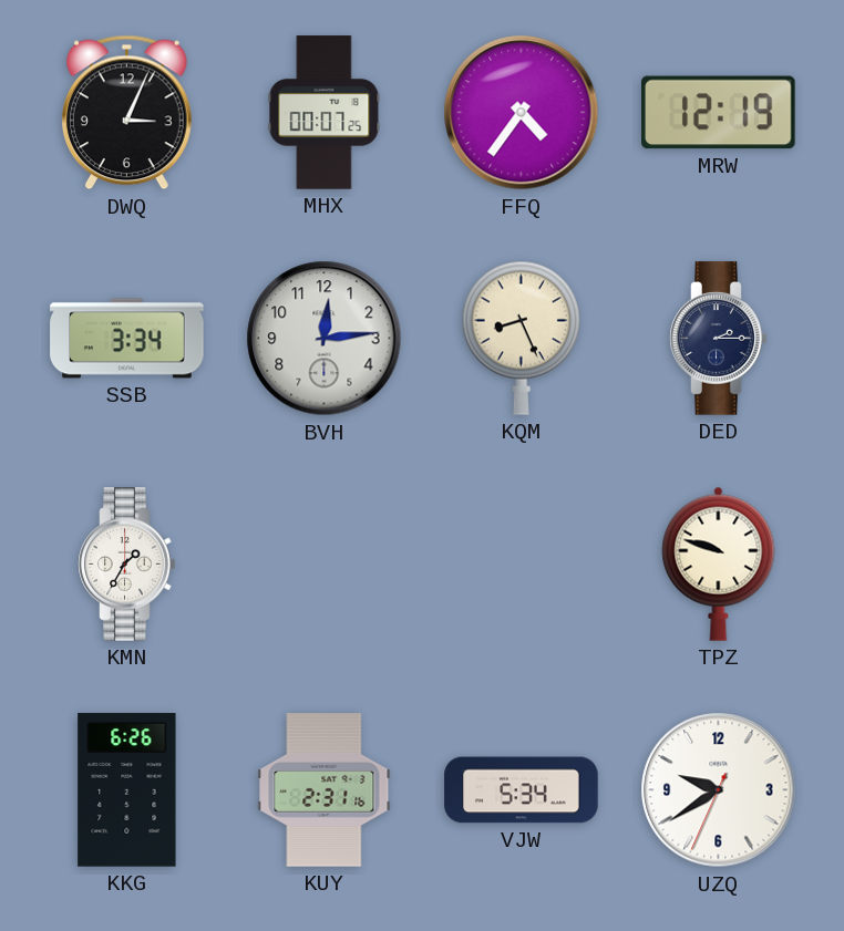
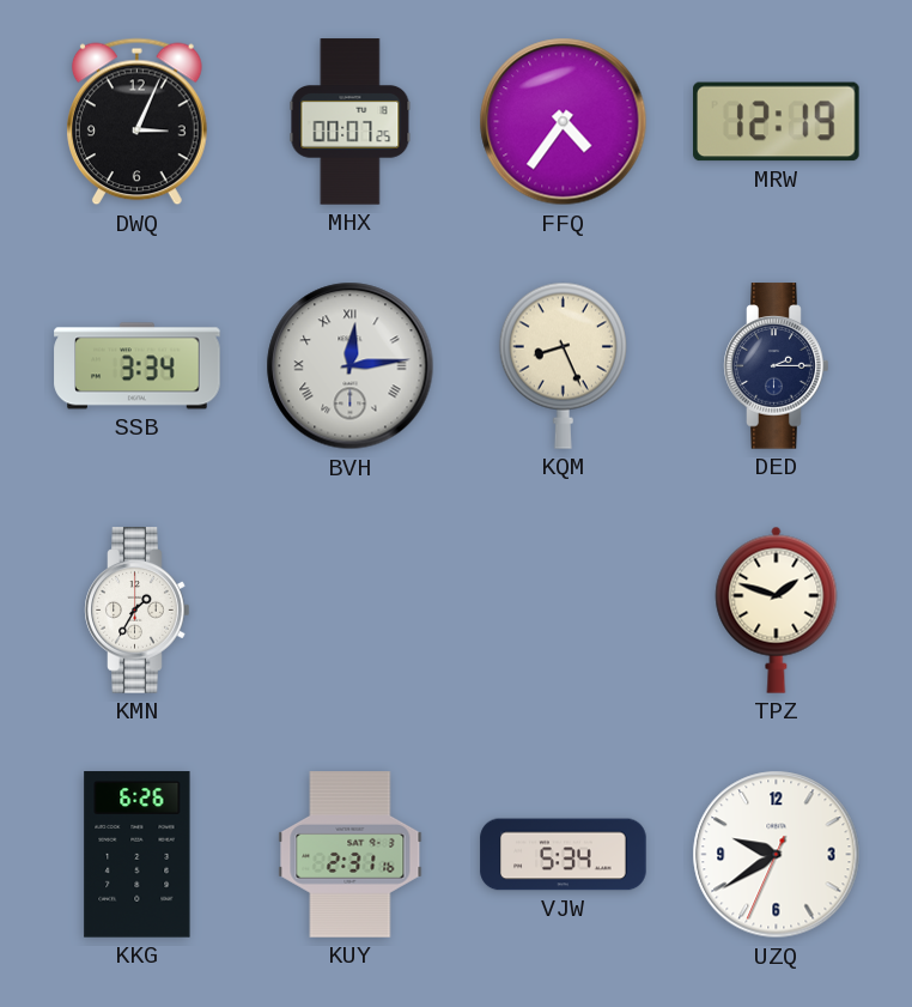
BVH numerals: Arabic -> Roman (351, 366)
TPZ: 9:48 -> 1:48 (777, 609)
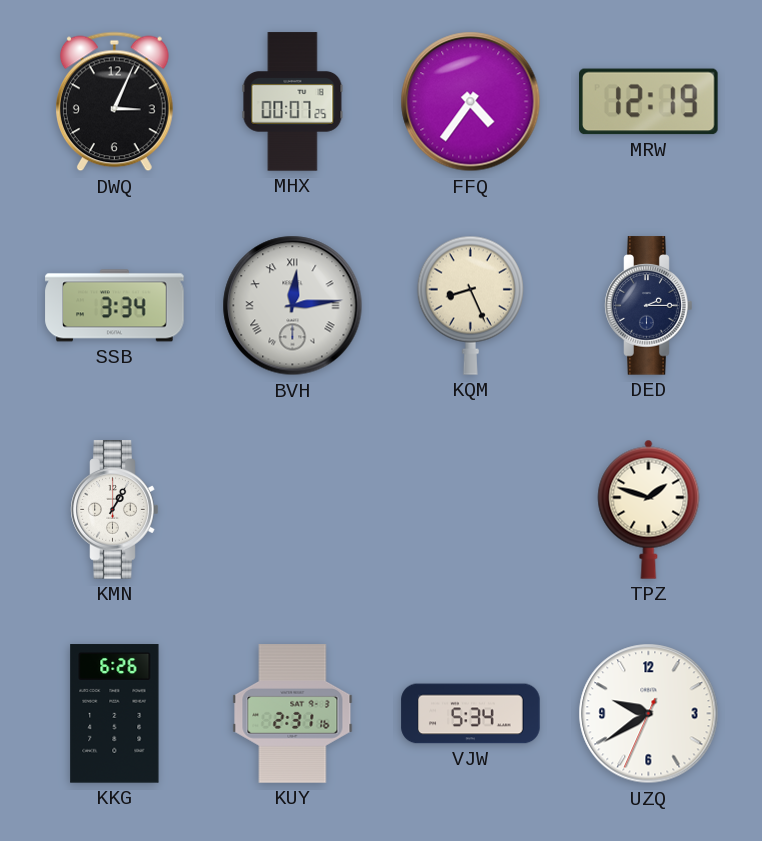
KMN: 1:35 -> 1:05 (115, 510)
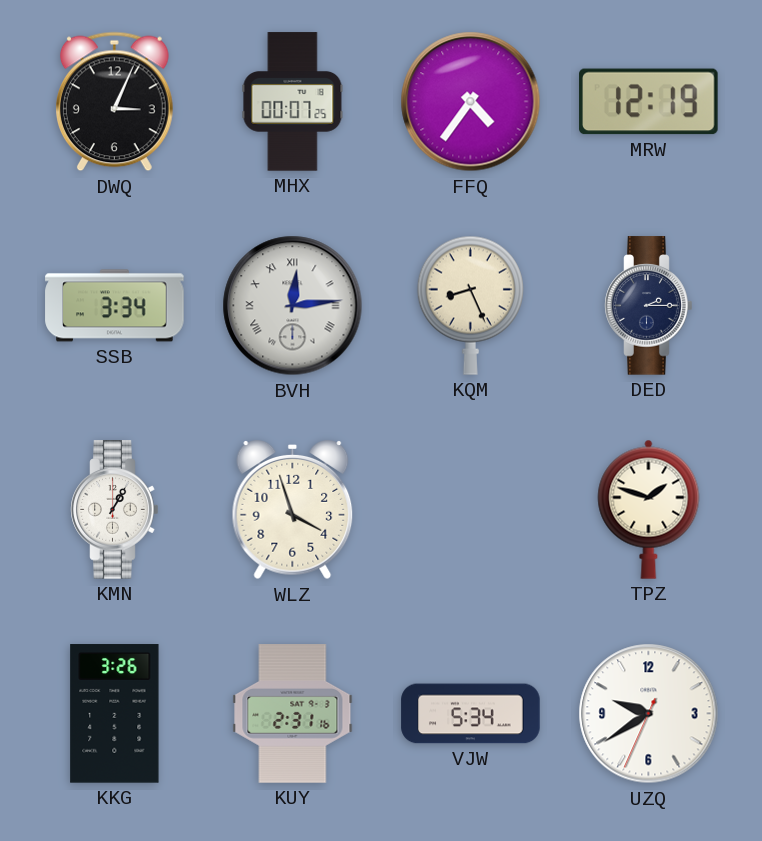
WLZ: none -> 3:57 (293, 511)
KKG: 6:26 -> 3:26 (115, 714)
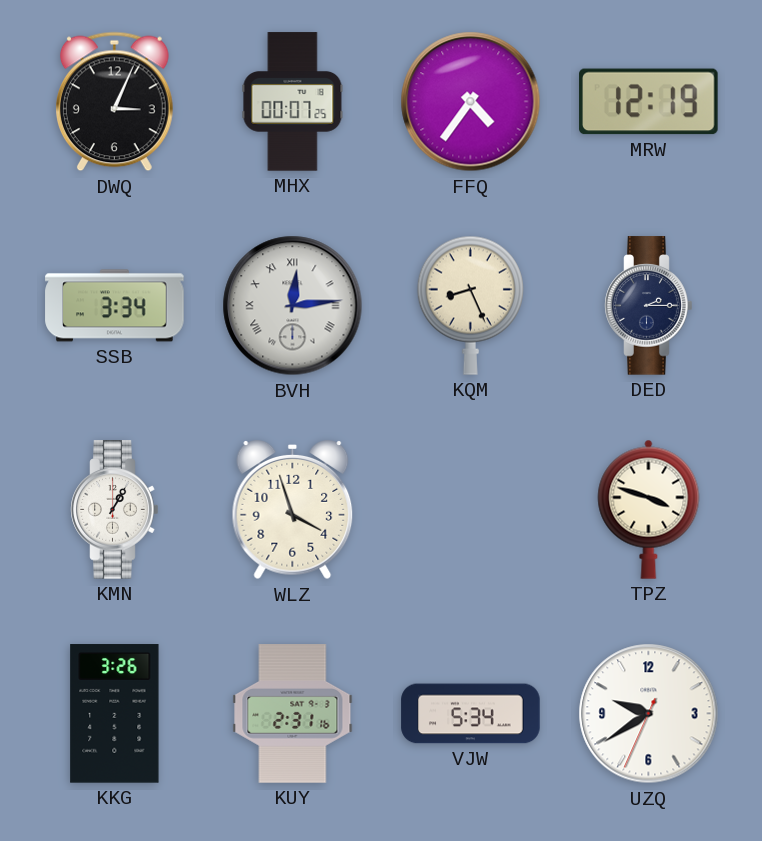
TPZ: 1:48 -> 3:48 (649, 509)
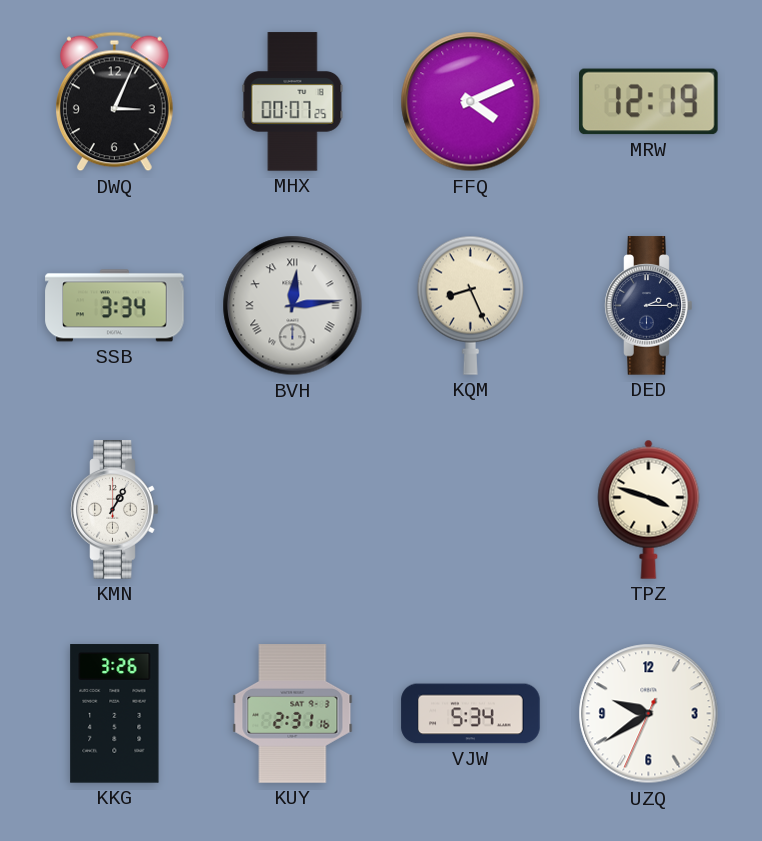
FFQ: 4:36 -> 4:11 (471, 102)
WLZ: 3:57 -> none (293, 511)
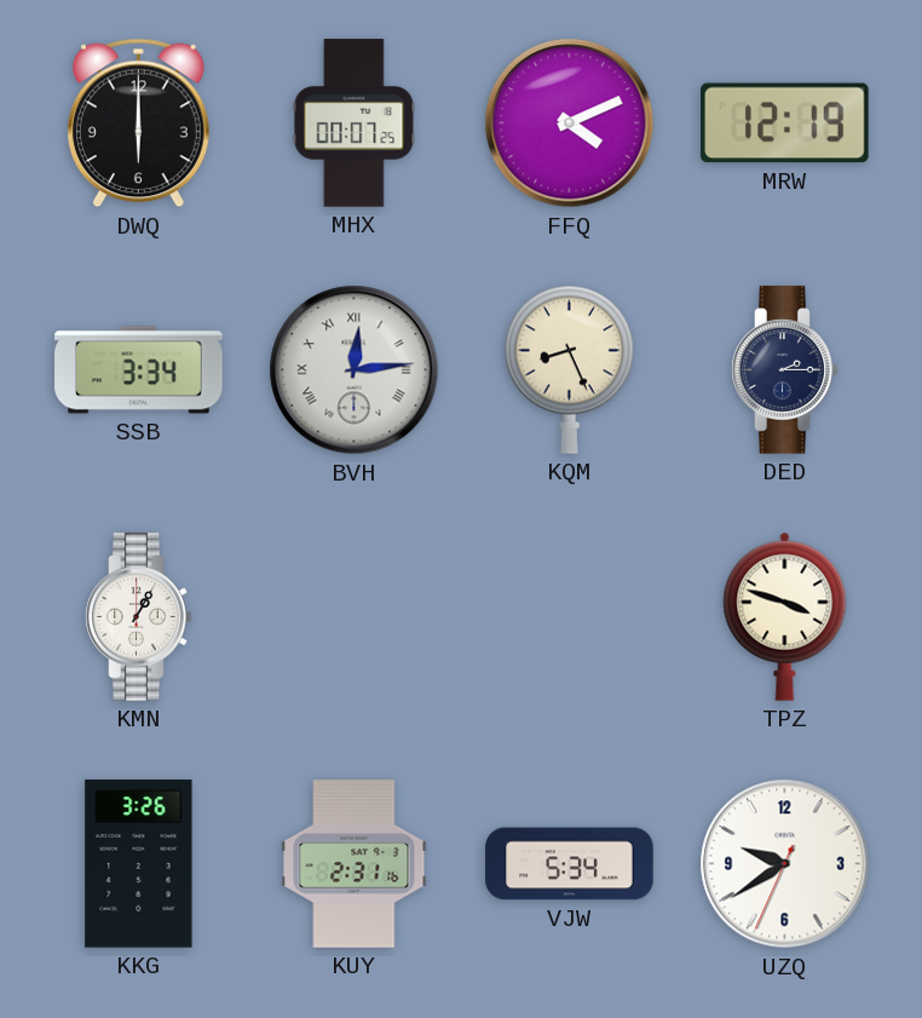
DWQ: 3:04 -> 6:00 (138, 123)
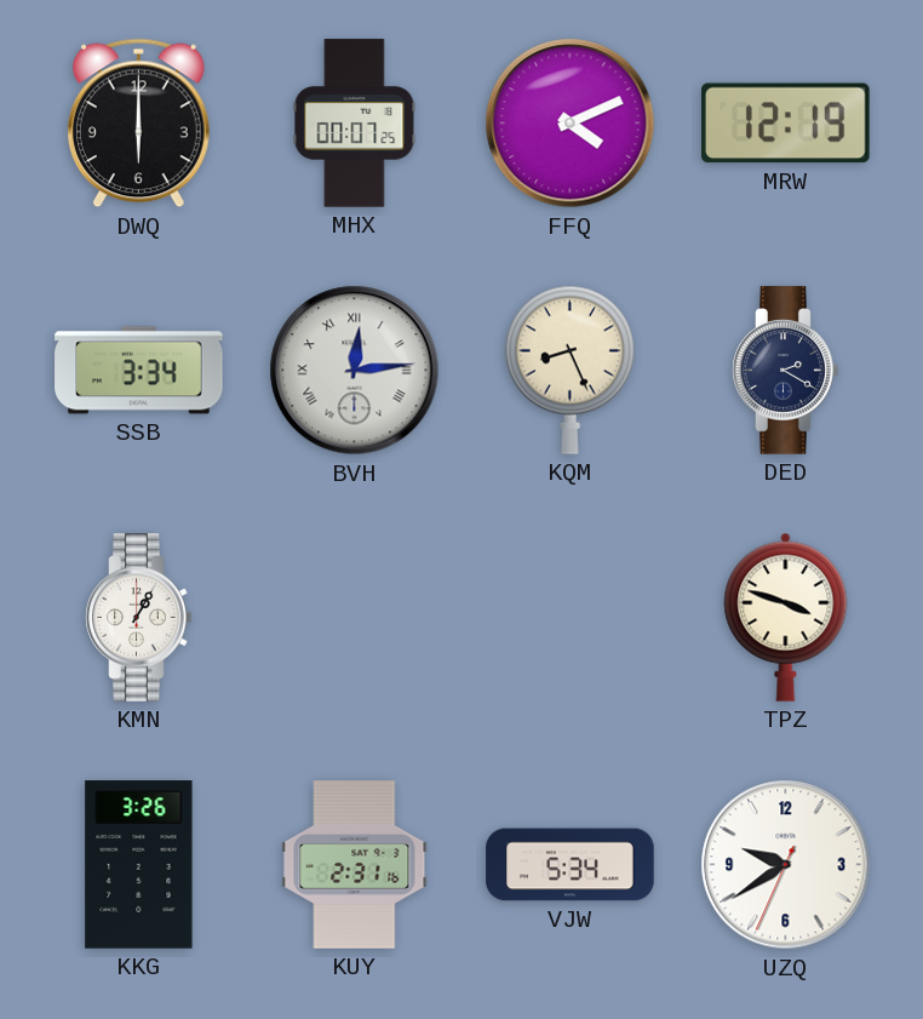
DED: 2:15 -> 2:20 (786, 371)
